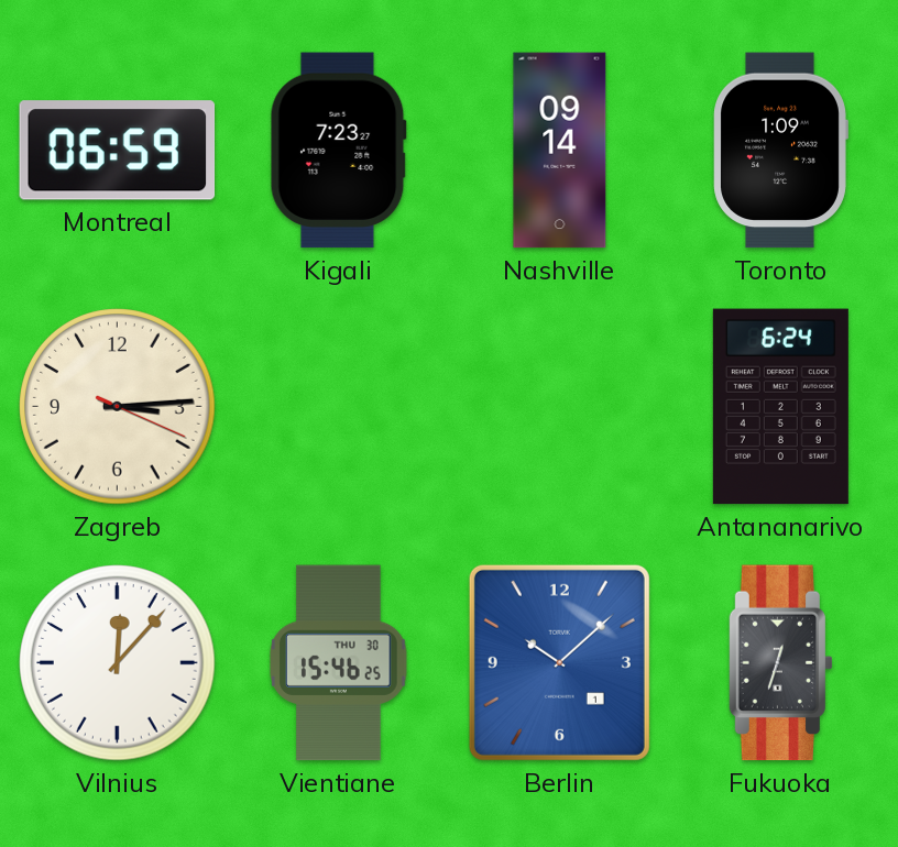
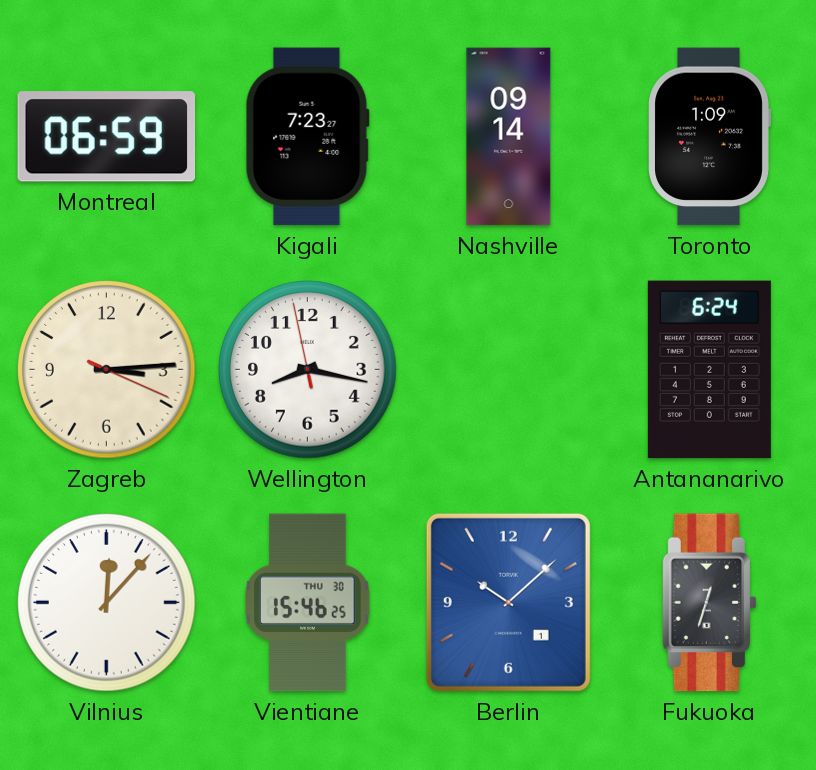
Wellington: none -> 8:16 (308, 370)
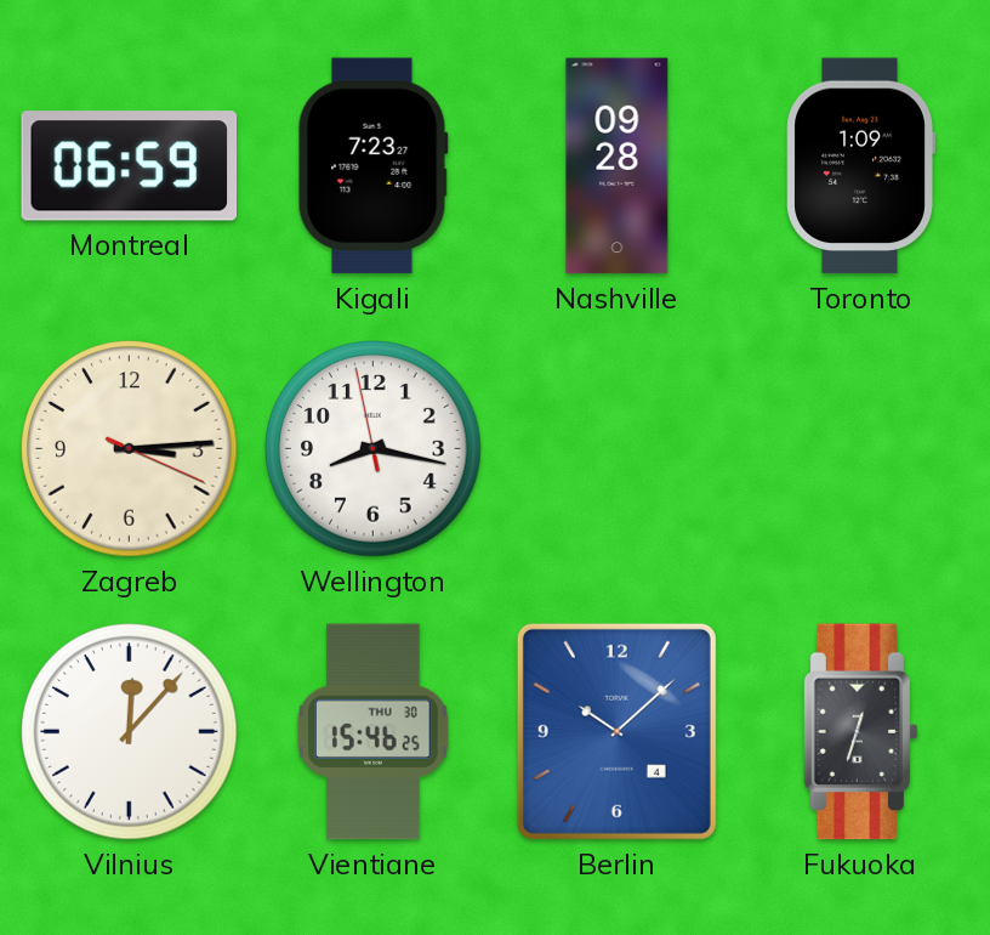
Nashville: 09:14 -> 09:28 (618, 166)
Antananarivo: 6:24 -> none (709, 370)
Berlin date: 1 -> 4 (616, 731)
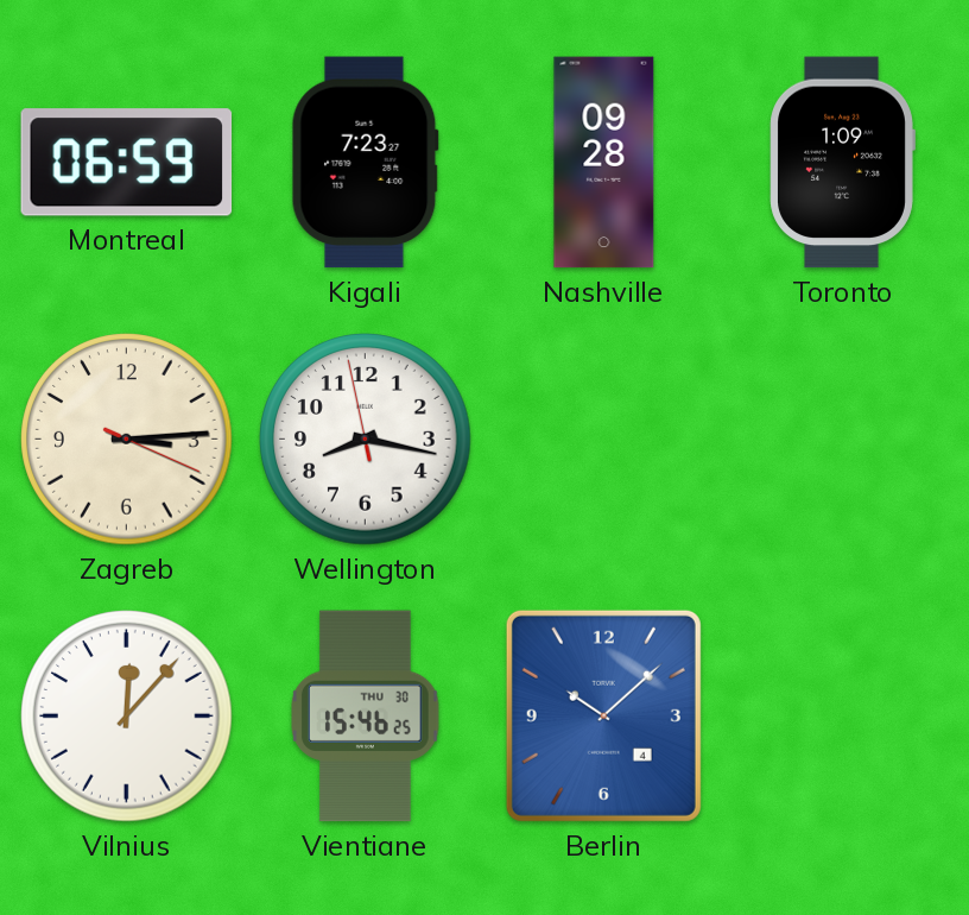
Fukuoka: 12:33 -> none (860, 732)
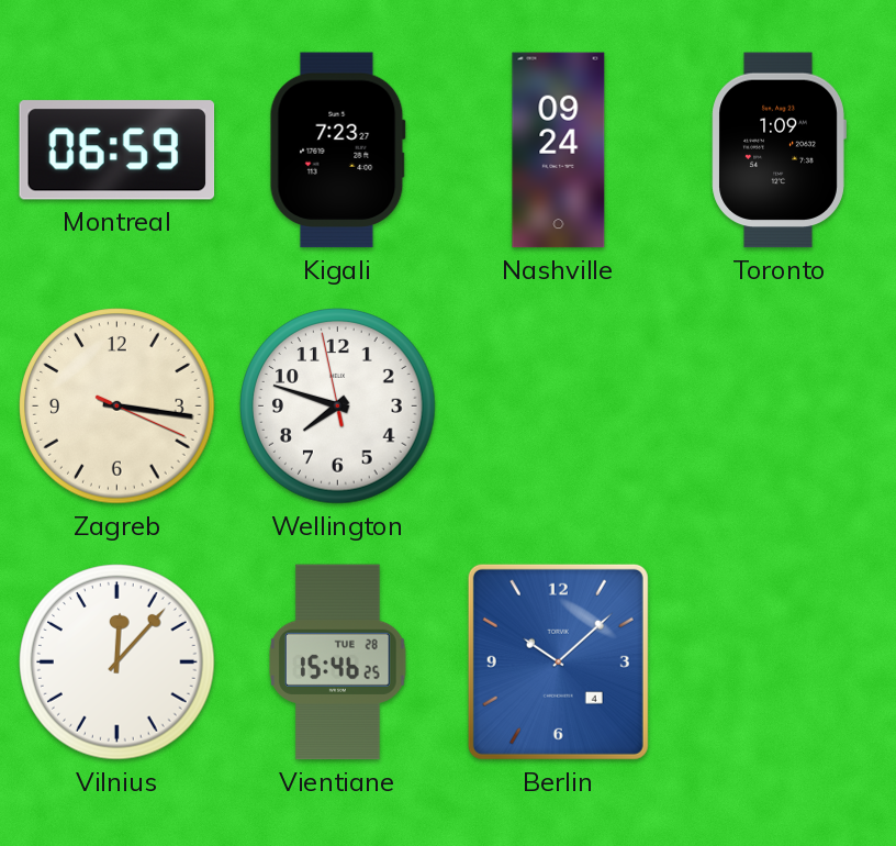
Nashville: 09:28 -> 09:24 (559, 151)
Zagreb: 3:14 -> 3:16 (117, 407)
Wellington: 8:16 -> 7:47 (338, 407)
Vientiane date: THU 30 -> TUE 28 (338, 663)
